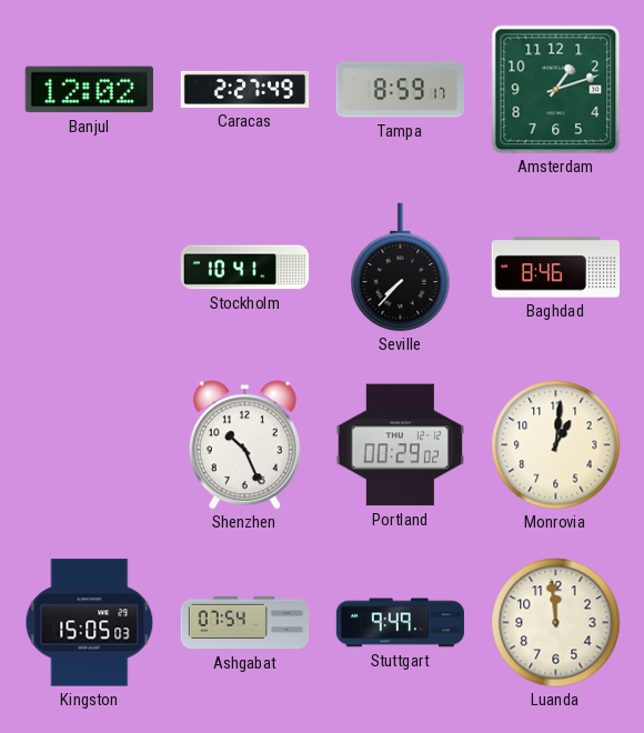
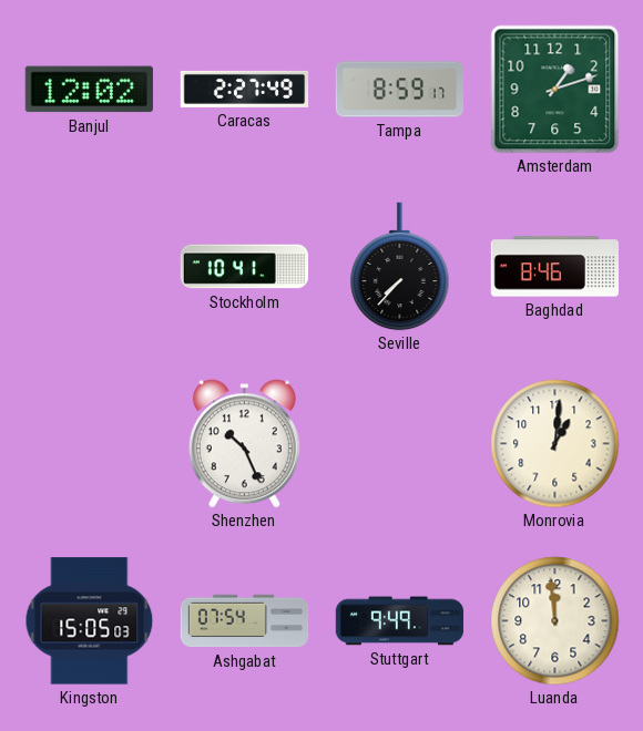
Portland: 00:29 -> none (400, 445)
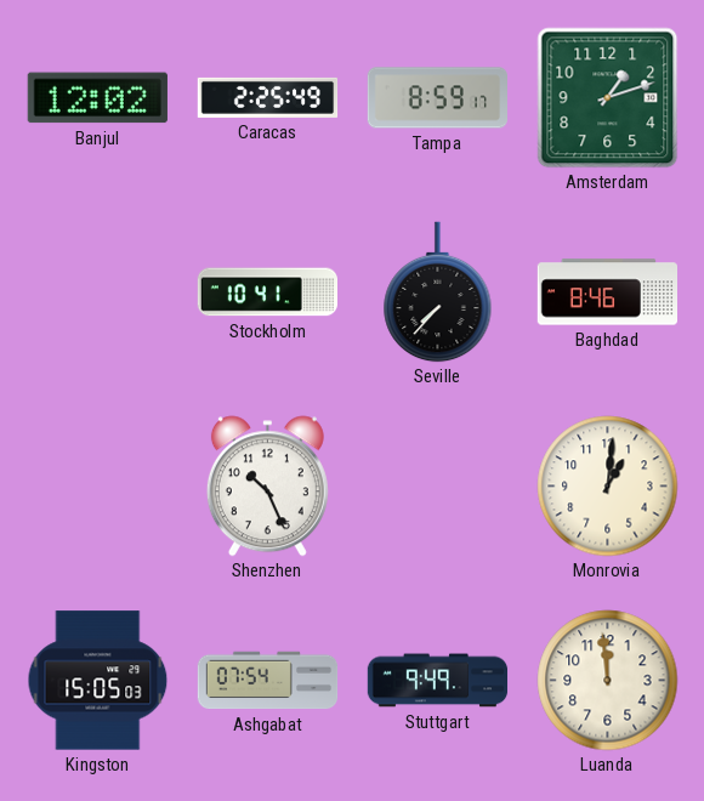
Caracas: 2:27 -> 2:25 (268, 97)
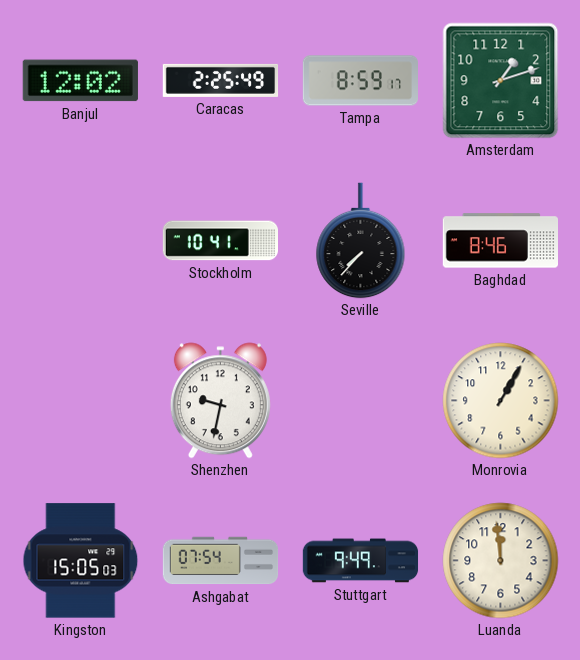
Shenzhen: 10:26 -> 9:32 (220, 401)
Monrovia: 1:01 -> 1:05 (501, 401)
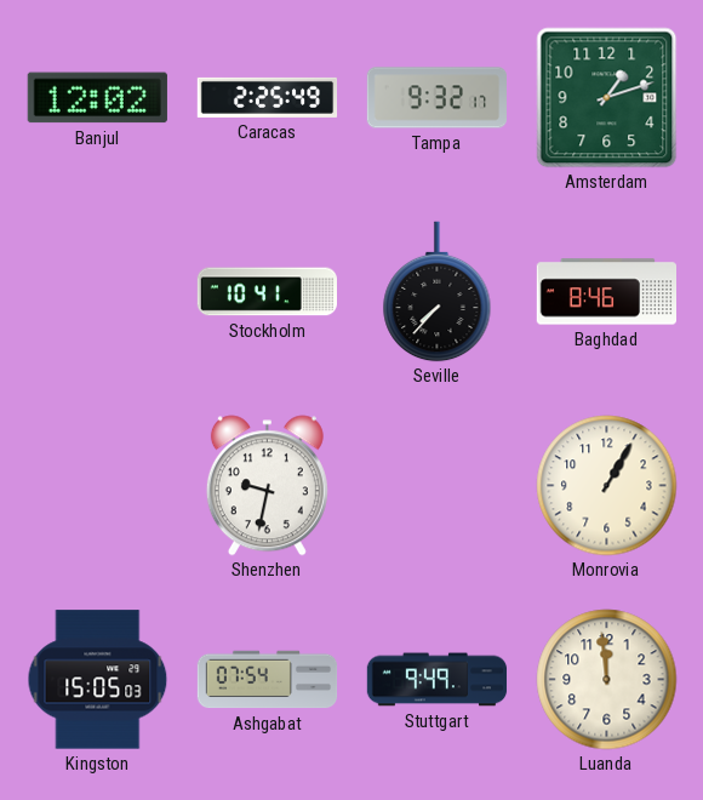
Tampa: 8:59 -> 9:32 (436, 98)
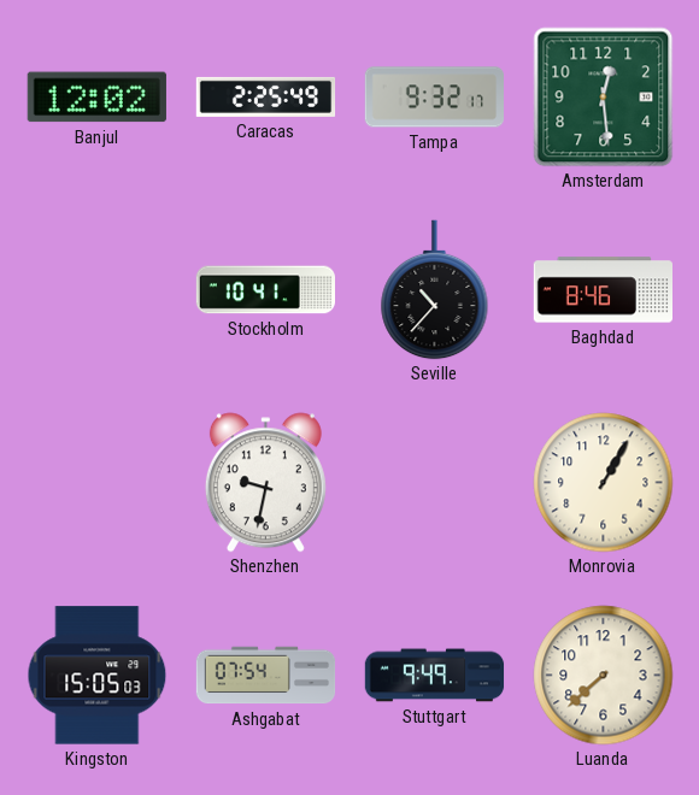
Amsterdam: 1:12 -> 12:29 (604, 98)
Seville: 7:37 -> 10:37 (435, 290)
Luanda: 11:59 -> 7:38 (604, 676)
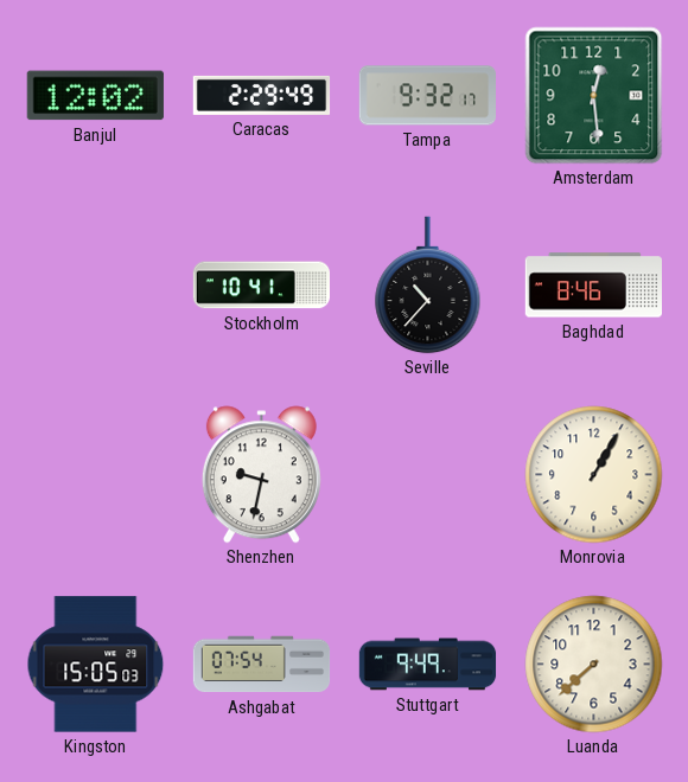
Caracas: 2:25 -> 2:29 (262, 95)
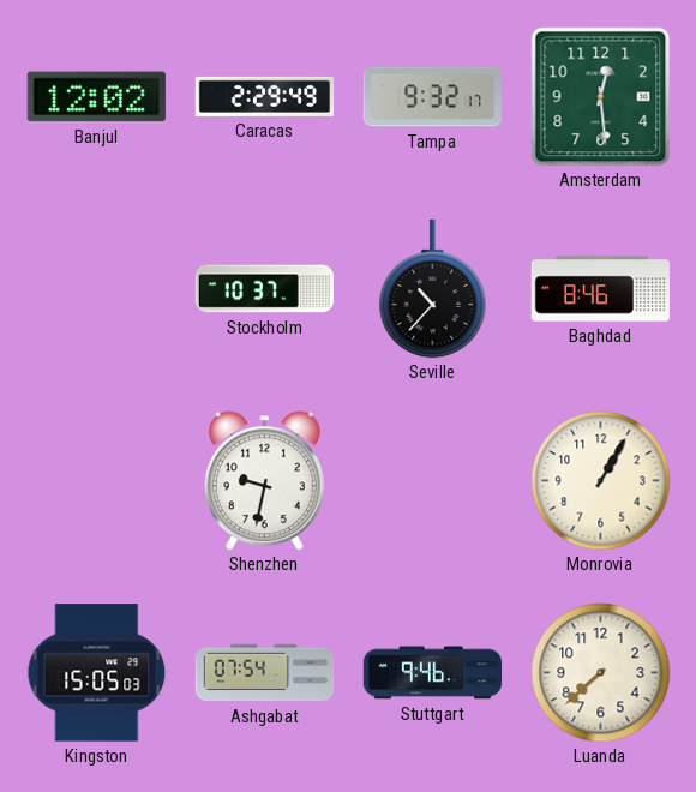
Stockholm: 10:41 -> 10:37 (264, 289)
Stuttgart: 9:49 -> 9:46 (433, 673)
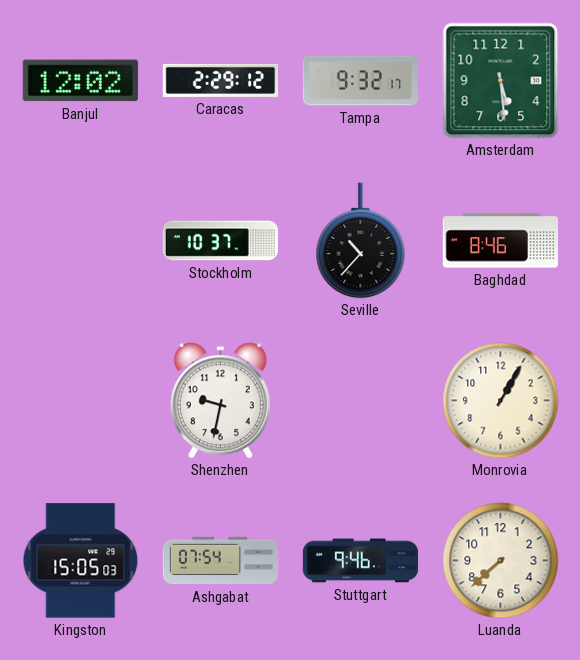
Caracas: 2:29:49 -> 2:29:12 (221, 80)
Amsterdam: 12:29 -> 5:29 (501, 81)
